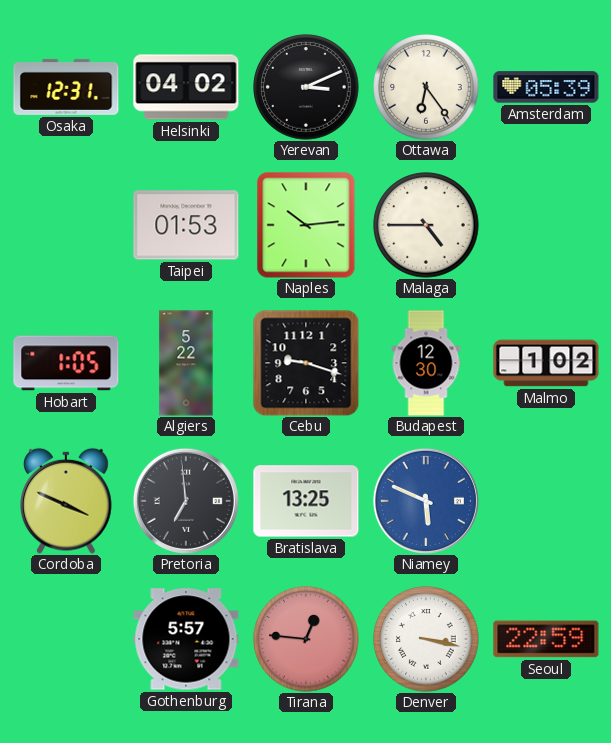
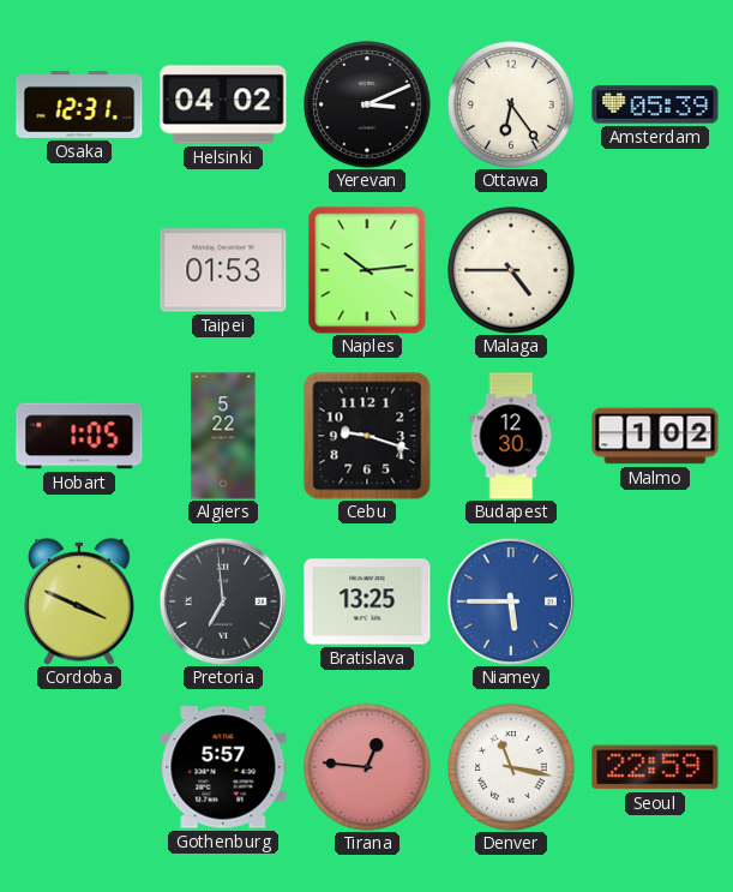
Niamey: 5:49 -> 5:45 (511, 601)
Denver: 3:17 -> 11:17 (511, 767)
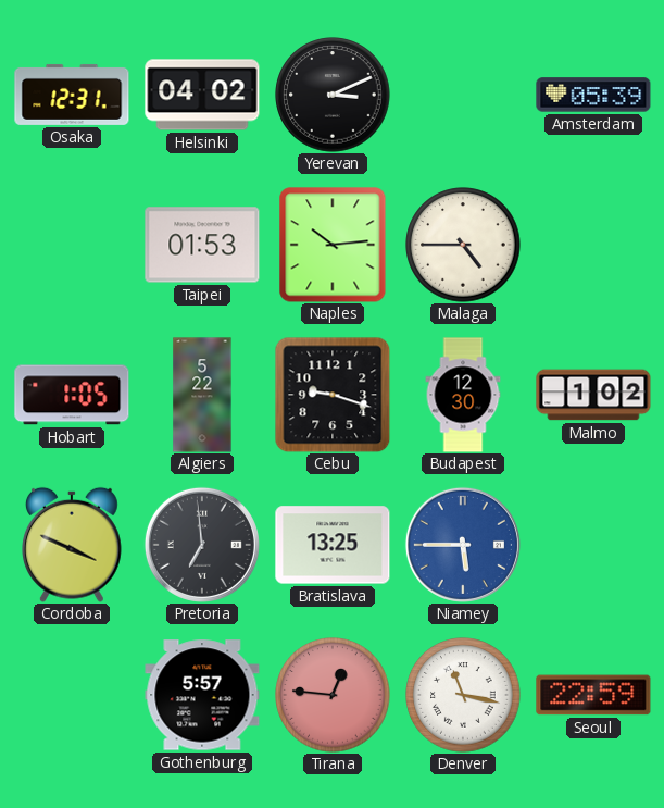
Ottawa: 6:24 -> none (511, 104)
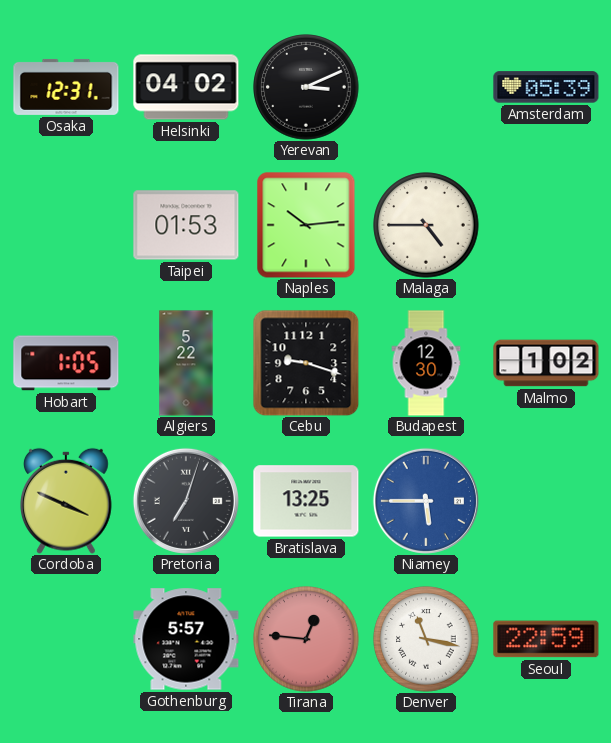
Pretoria: 6:59 -> 7:03 (186, 501)
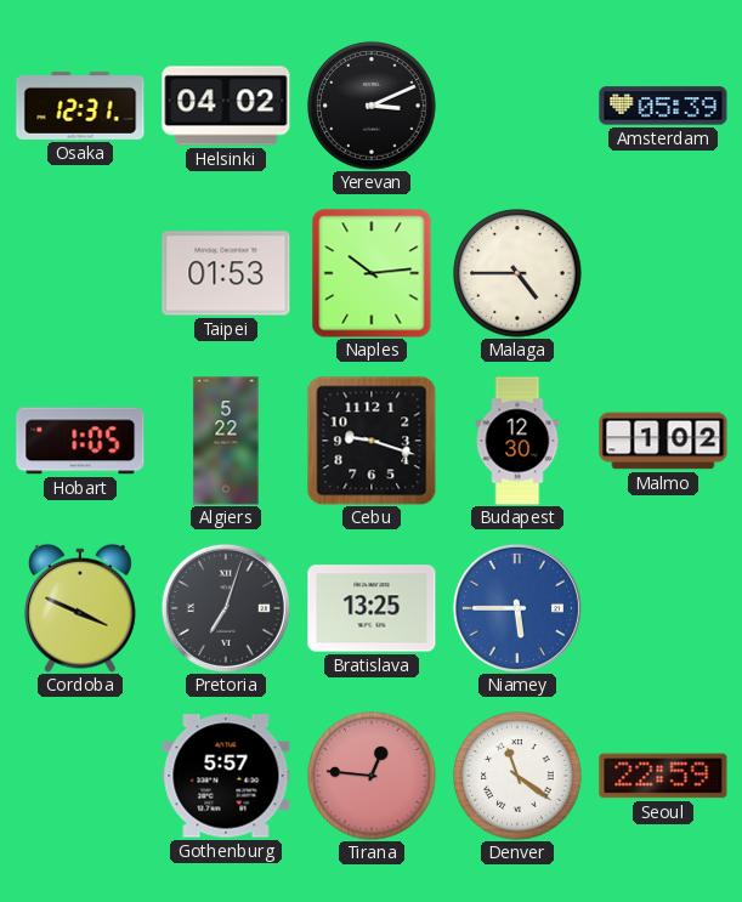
Denver: 11:17 -> 11:21 (517, 776)
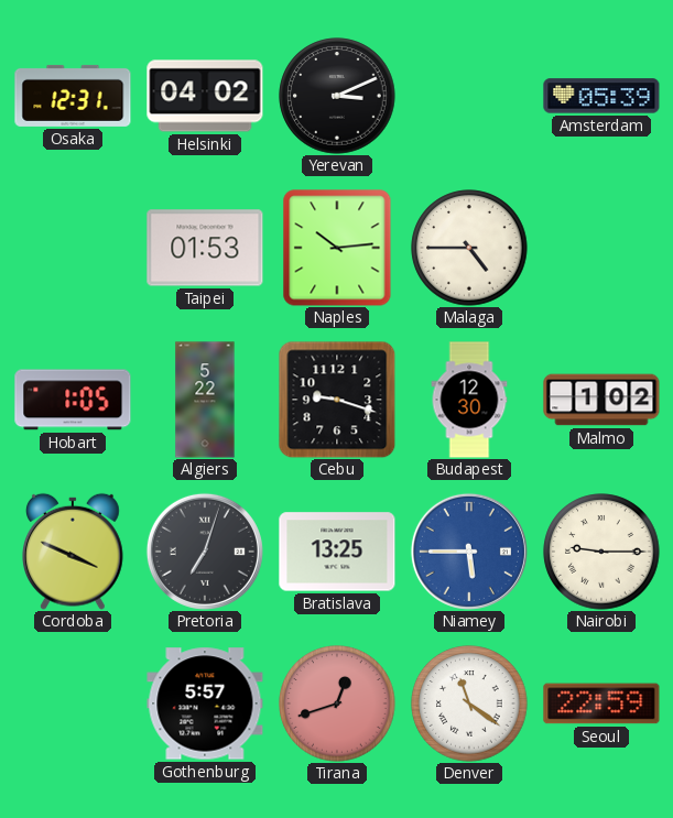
Nairobi: none -> 9:15 (601, 552)
Tirana: 12:46 -> 12:42 (337, 704)
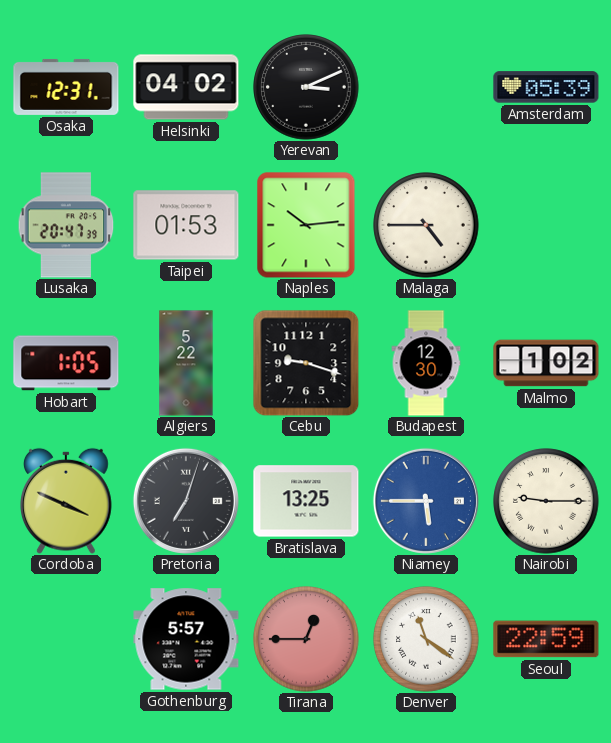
Lusaka: none -> 20:47 (66, 225)
Tirana: 12:42 -> 12:45 (306, 639)
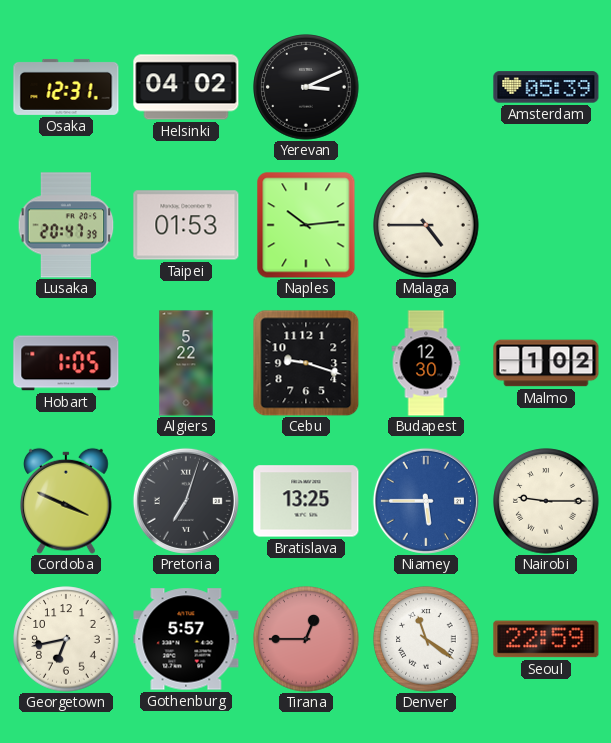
Georgetown: none -> 6:43 (66, 639)
